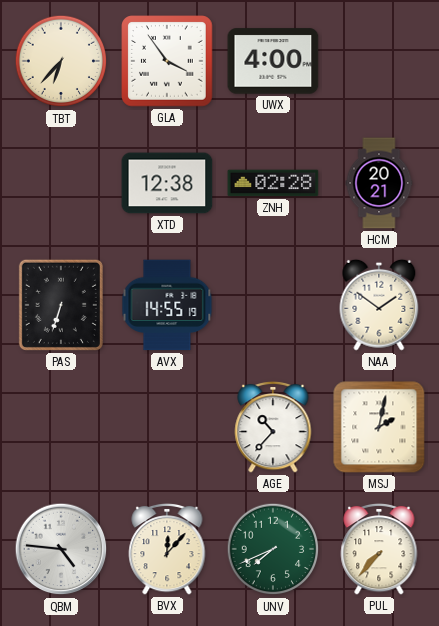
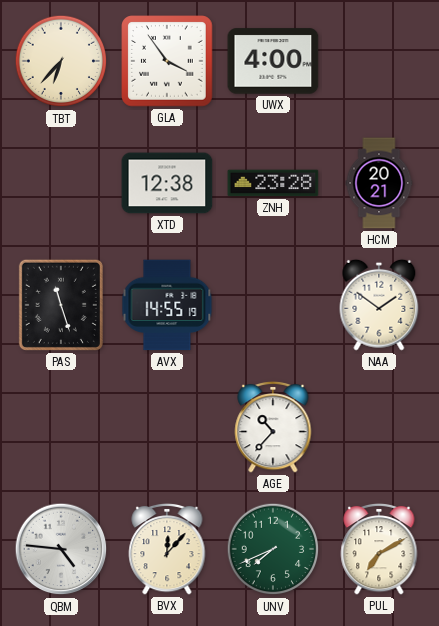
ZNH: 02:28 -> 23:28 (273, 183)
PAS: 6:33 -> 11:27 (61, 305)
MSJ: 2:02 -> none (379, 427)
PUL: 7:37 -> 7:10 (379, 549)
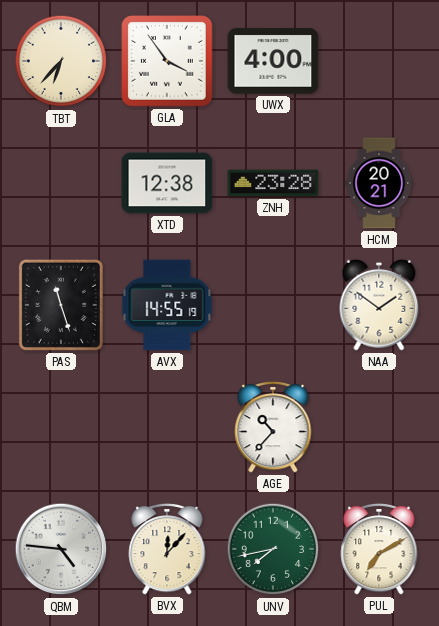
UNV: 7:41 -> 7:43 (273, 549)
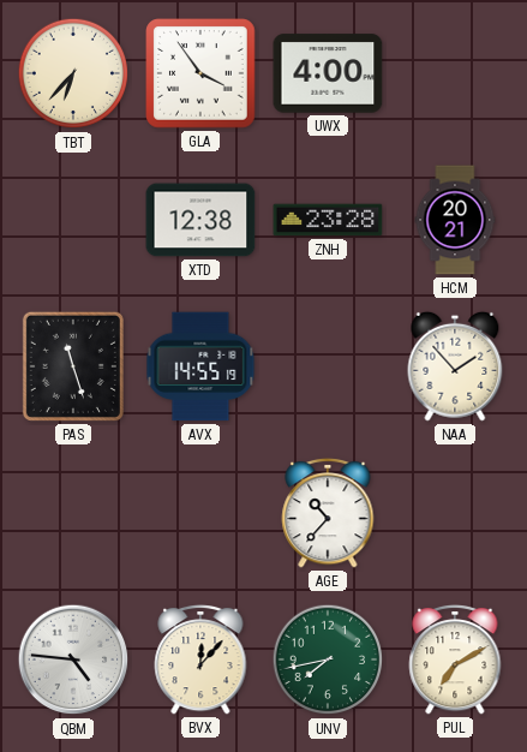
NAA: 1:51 -> 1:53 (455, 366)
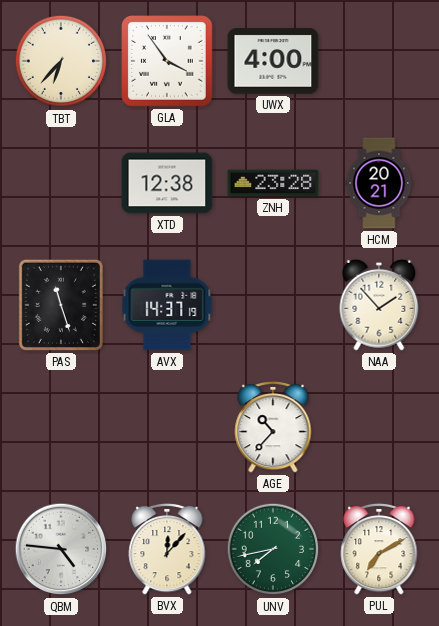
AVX: 14:55 -> 14:37 (167, 305)
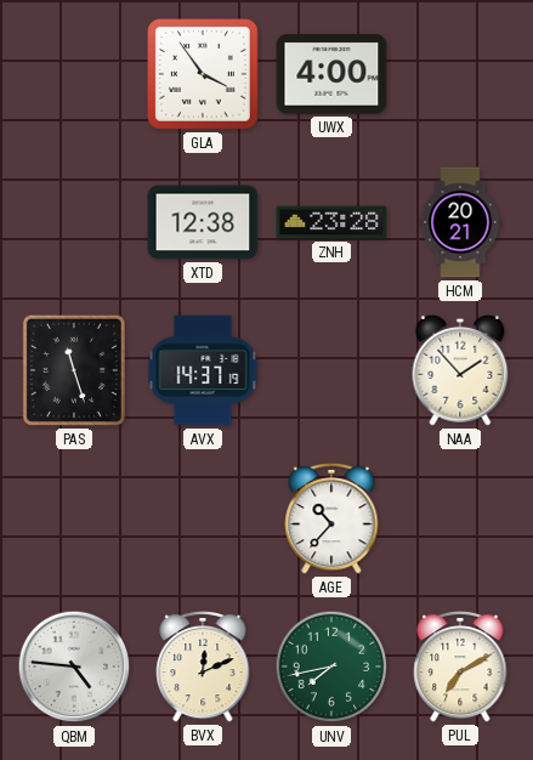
TBT: 6:37 -> none (61, 61)
BVX: 12:07 -> 12:11 (203, 667)
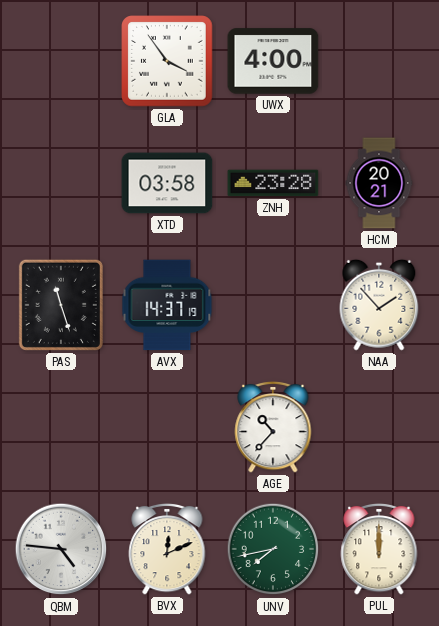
XTD: 12:38 -> 03:58 (167, 183)
PUL: 7:10 -> 12:00 (379, 549)
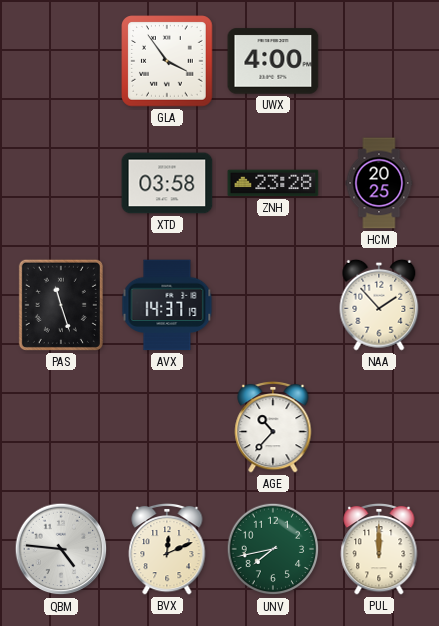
HCM: 20:21 -> 20:25 (379, 183)
